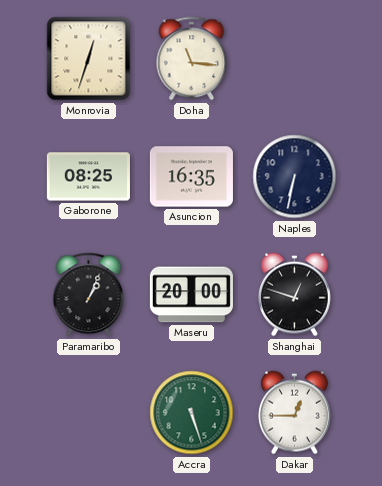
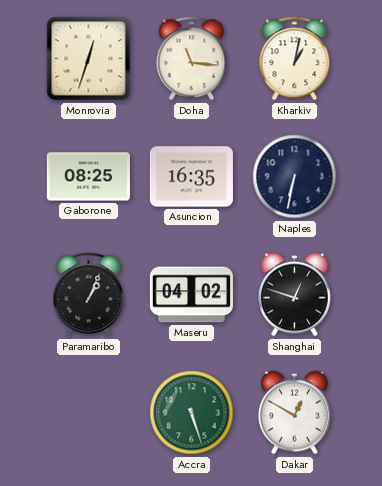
Kharkiv: none -> 1:02 (295, 59)
Maseru: 20:00 -> 04:02 (191, 295)
Dakar: 12:45 -> 12:50 (294, 413)
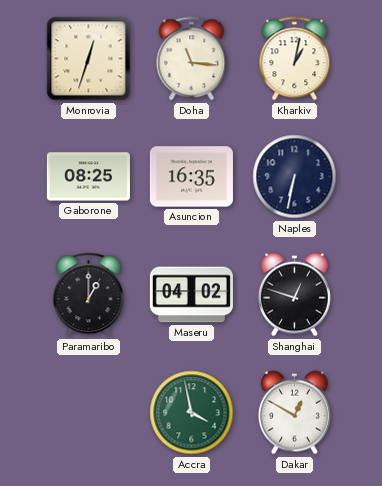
Paramaribo: 1:04 -> 1:00 (89, 295)
Accra: 5:27 -> 3:58 (192, 413)
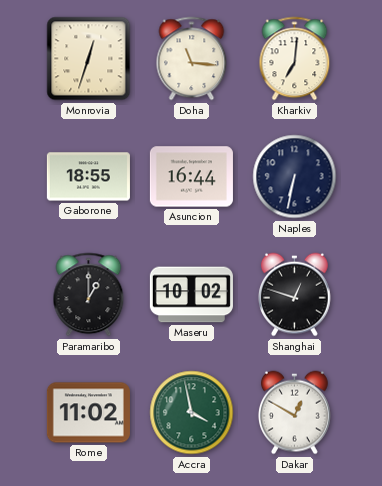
Kharkiv: 1:02 -> 7:01 (295, 59)
Gaborone: 08:25 -> 18:55 (88, 177)
Asuncion: 16:35 -> 16:44 (191, 177)
Maseru: 04:02 -> 10:02 (191, 295)
Rome: none -> 11:02 (88, 413)
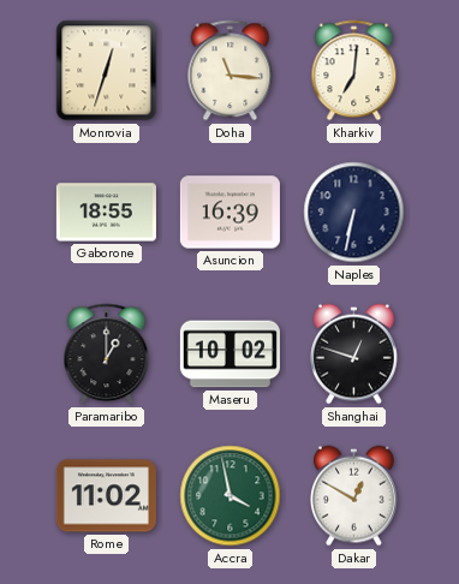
Asuncion: 16:44 -> 16:39 (229, 213)
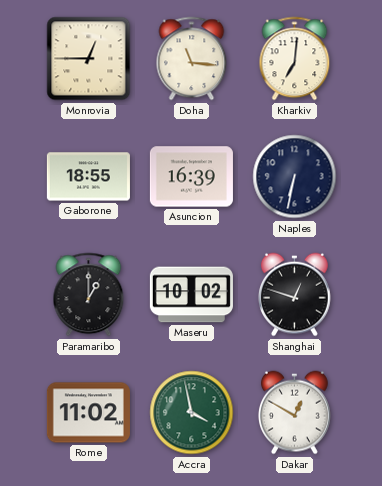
Monrovia: 12:33 -> 12:45 (89, 59)
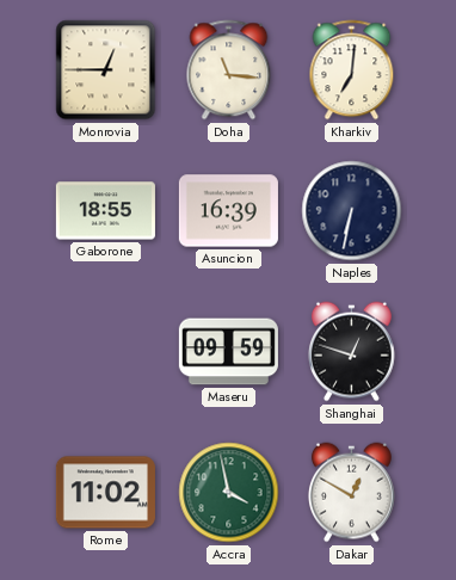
Paramaribo: 1:00 -> none (89, 295)
Maseru: 10:02 -> 09:59 (228, 352)
